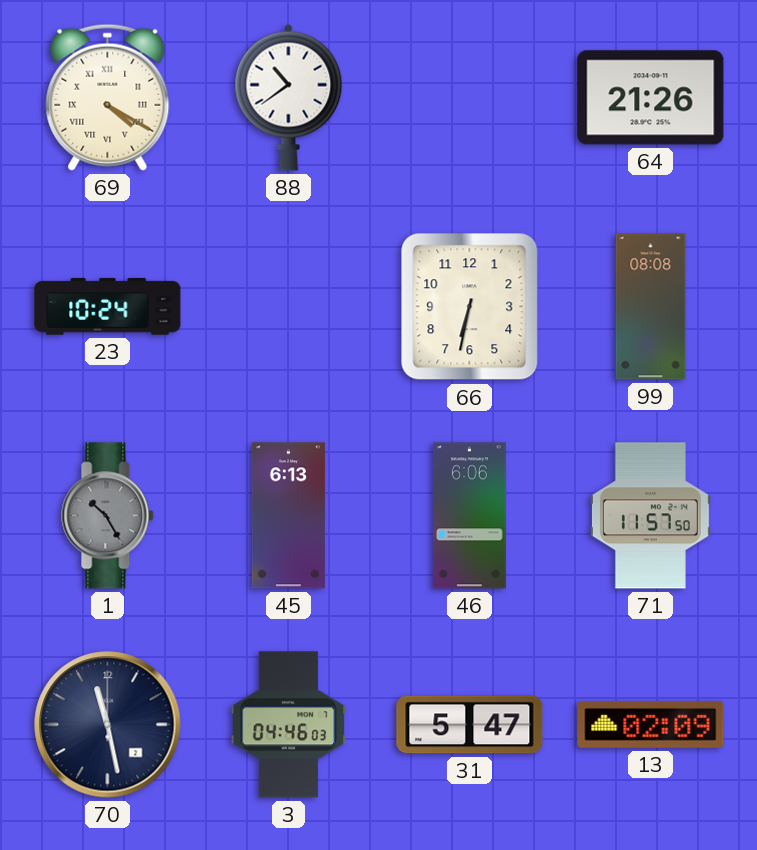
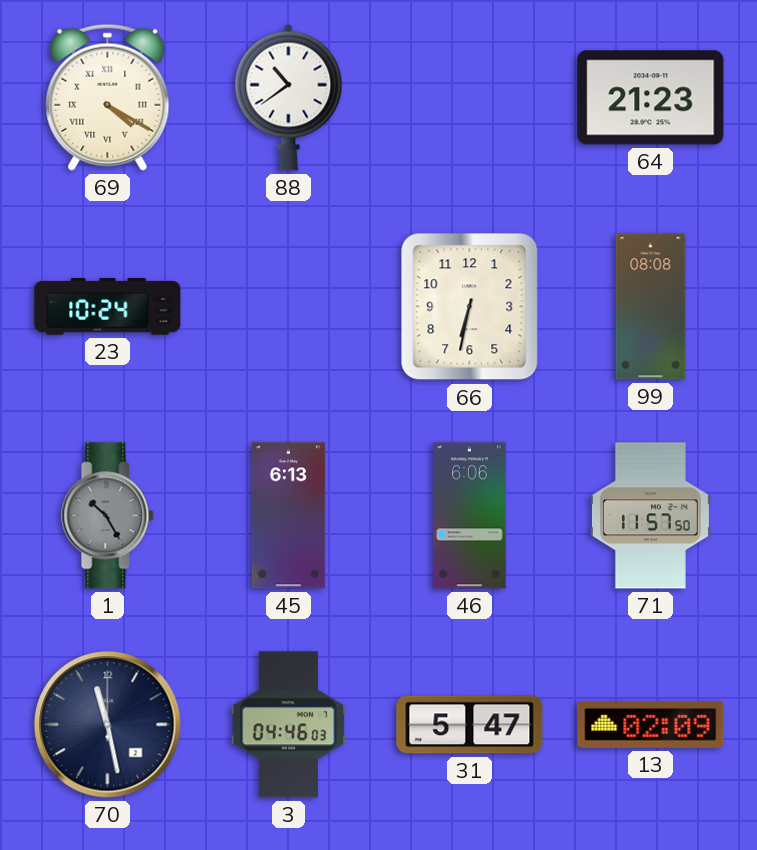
64: 21:26 -> 21:23 (651, 98)
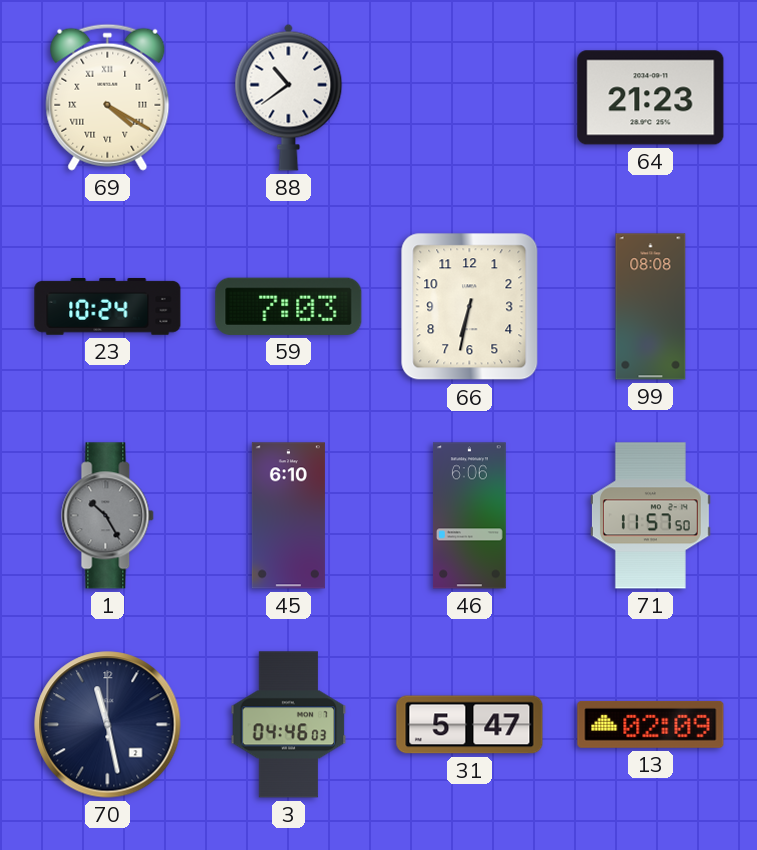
59: none -> 7:03 (289, 306)
45: 6:13 -> 6:10 (288, 516)
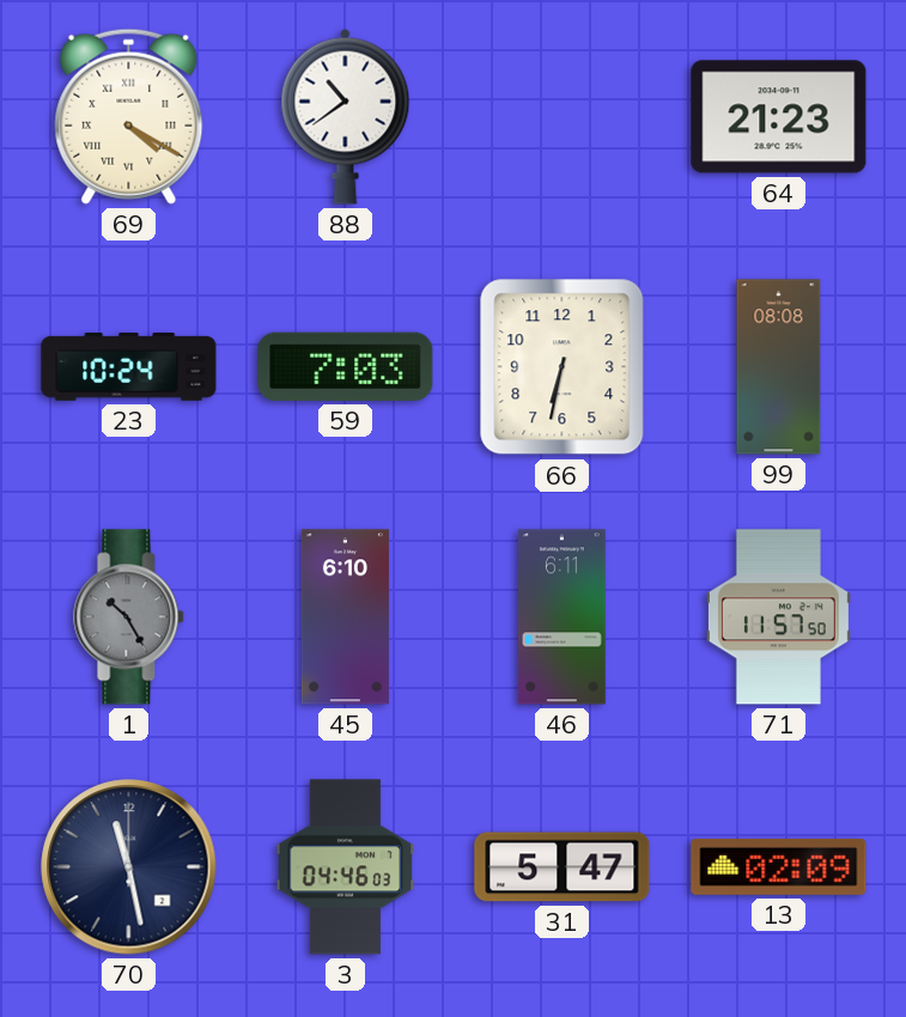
46: 6:06 -> 6:11 (561, 617)
